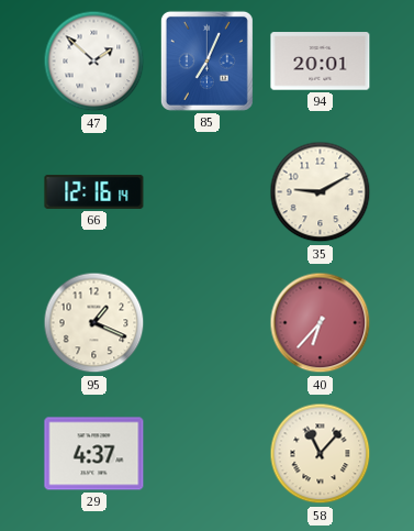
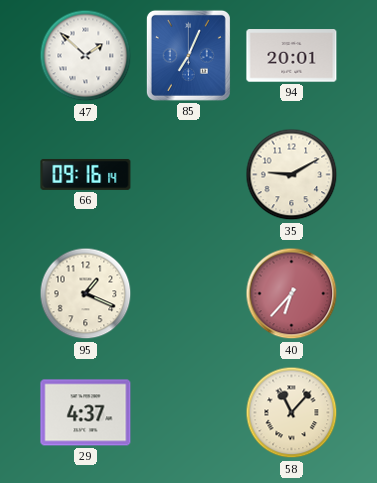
66: 12:16 -> 09:16 (86, 174)
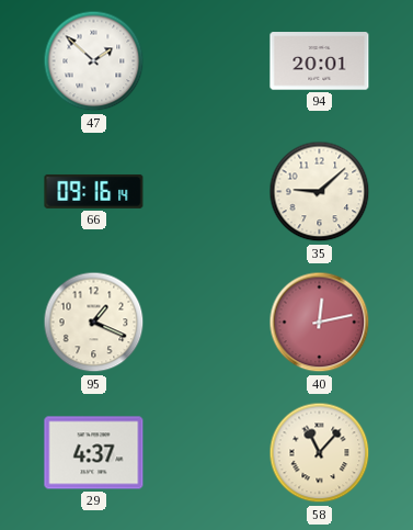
85: 7:04 -> none (188, 55)
35: 9:10 -> 9:08 (320, 192)
40: 6:37 -> 12:13 (320, 323)
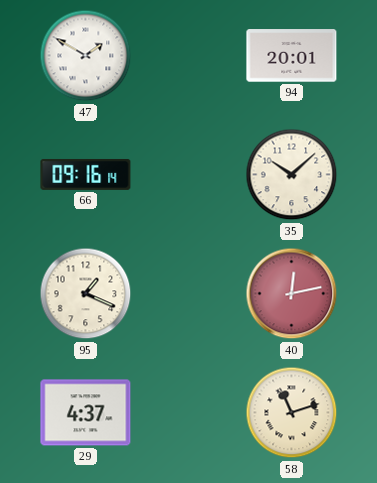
47: 1:52 -> 1:50 (86, 56)
35: 9:08 -> 10:08 (292, 175)
58: 11:07 -> 11:12 (292, 413)
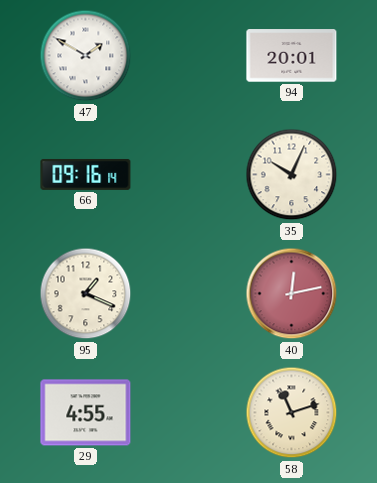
35: 10:08 -> 10:04 (292, 175)
29: 4:37 -> 4:55 (86, 413)
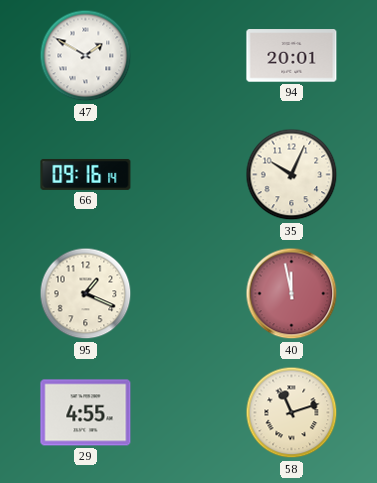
40: 12:13 -> 11:58 (292, 294)
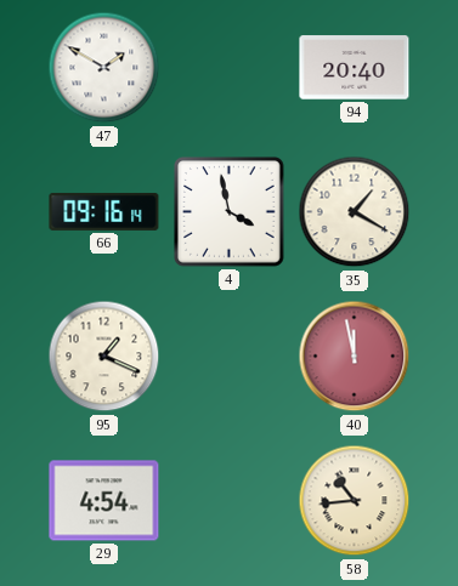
94: 20:01 -> 20:40 (355, 68)
4: none -> 3:58 (230, 212)
35: 10:04 -> 1:20 (355, 212)
29: 4:55 -> 4:54 (104, 501)
58: 11:12 -> 10:44 (355, 501)
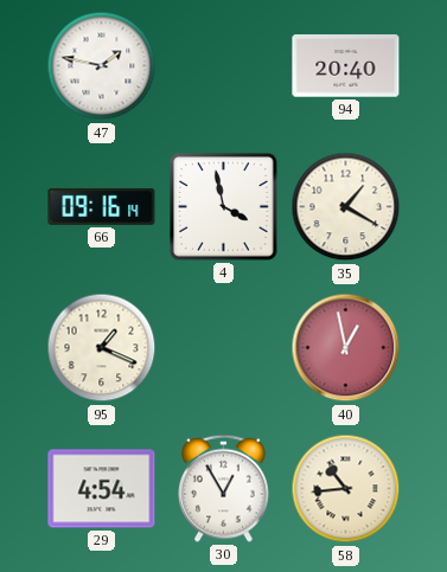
47: 1:50 -> 1:47 (102, 66)
40: 11:58 -> 12:58 (346, 348)
30: none -> 12:55 (224, 488)
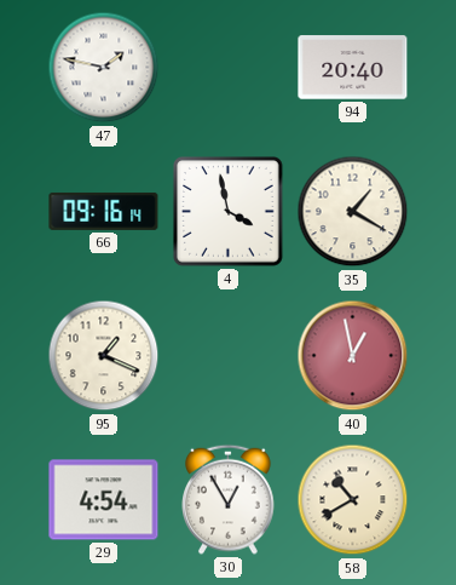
58: 10:44 -> 10:40 (353, 500)
